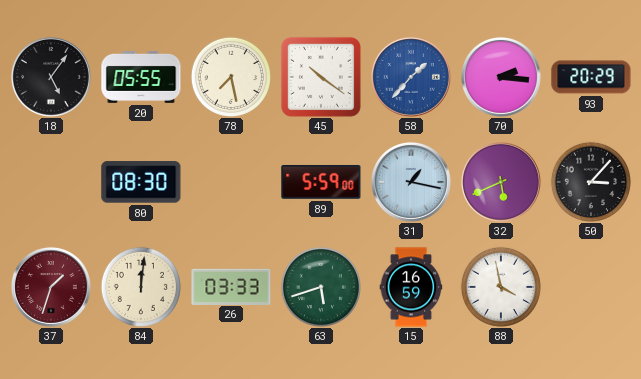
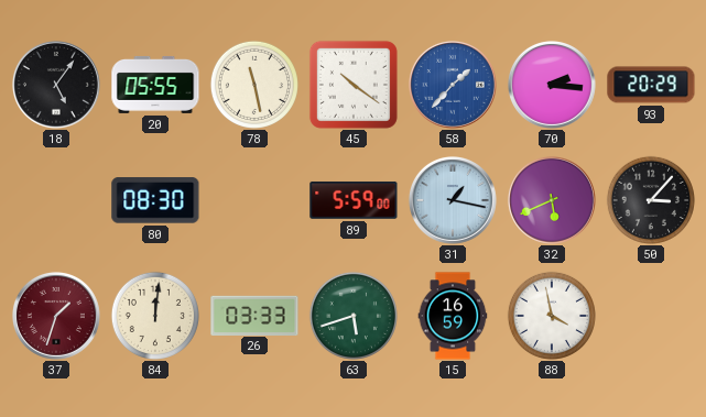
78: 7:28 -> 11:28 (254, 85)
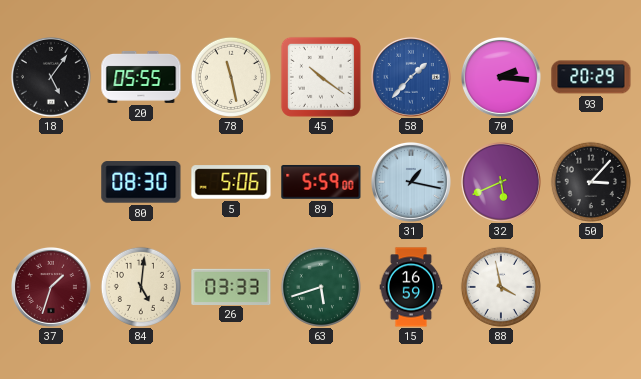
5: none -> 5:06 (231, 182)
84: 12:01 -> 5:01 (141, 287)
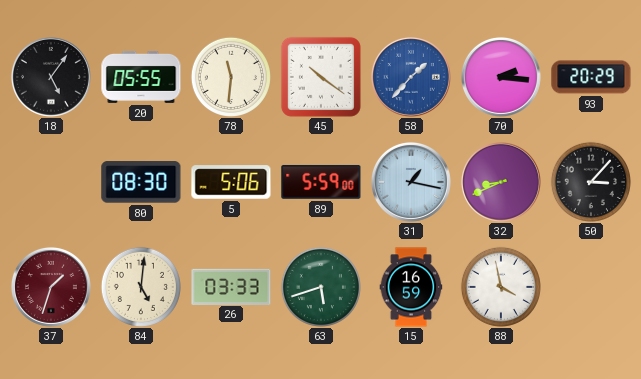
78: 11:28 -> 11:31 (231, 77)
32: 5:41 -> 8:41 (501, 182)
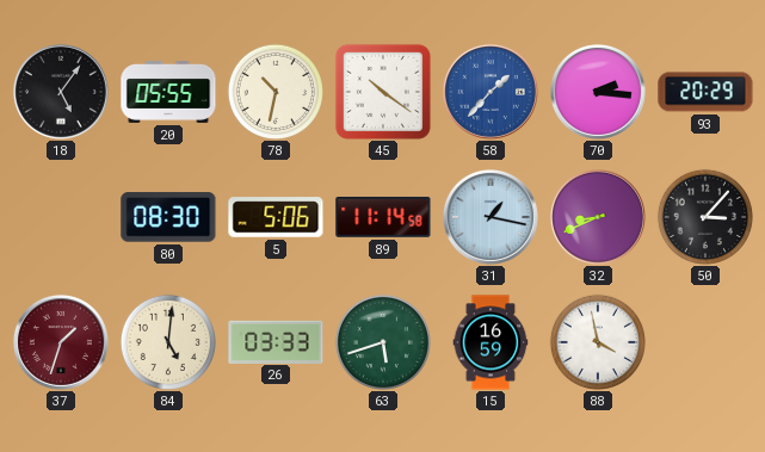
78: 11:31 -> 10:32 (276, 92)
89: 5:59 -> 11:14 (383, 217)
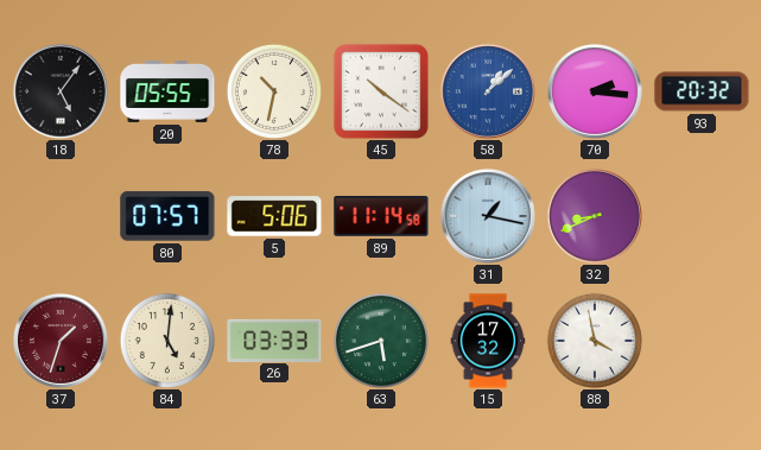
58: 1:37 -> 1:08 (488, 91)
93: 20:29 -> 20:32 (702, 91)
80: 08:30 -> 07:57 (167, 216)
50: 3:07 -> none (705, 217)
15: 16:59 -> 17:32 (488, 341)
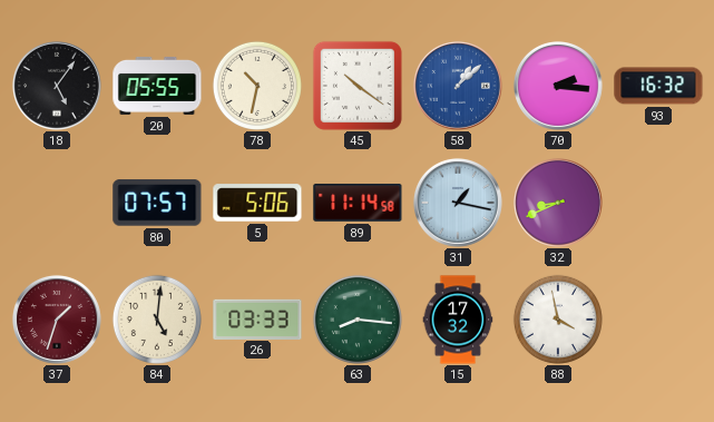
93: 20:32 -> 16:32 (658, 86)
63: 5:42 -> 8:16 (358, 320)
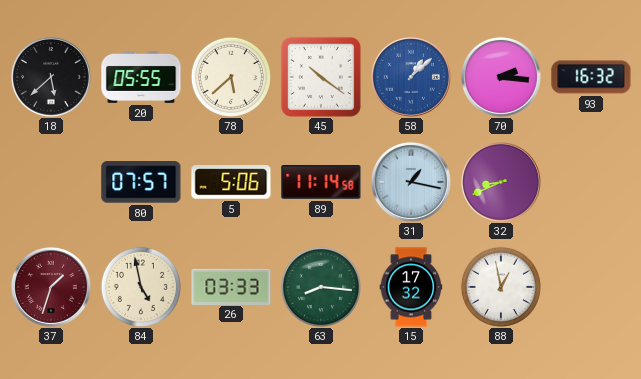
18: 5:06 -> 5:38 (51, 77)
78: 10:32 -> 5:38 (231, 77)
84: 5:01 -> 4:58 (141, 287)
88: 3:58 -> 12:58 (501, 287)
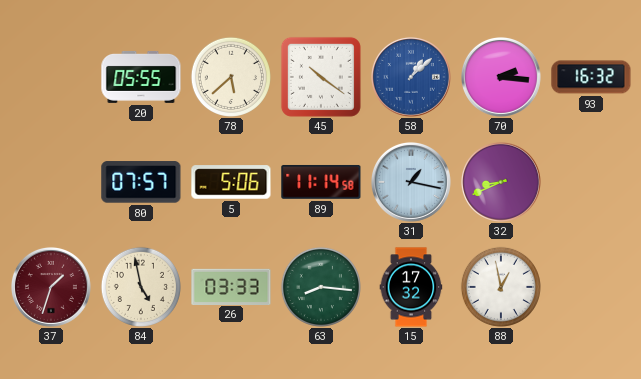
18: 5:38 -> none (51, 77)
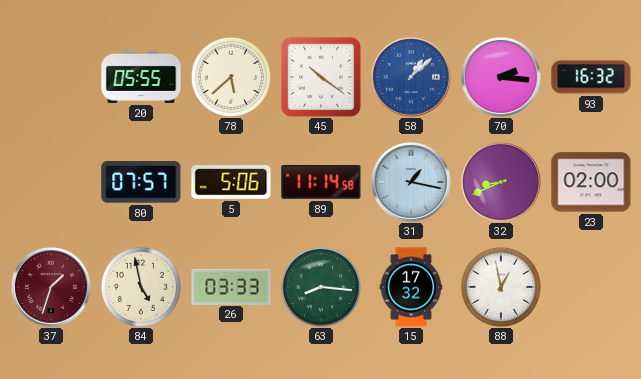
23: none -> 02:00 (591, 182)
